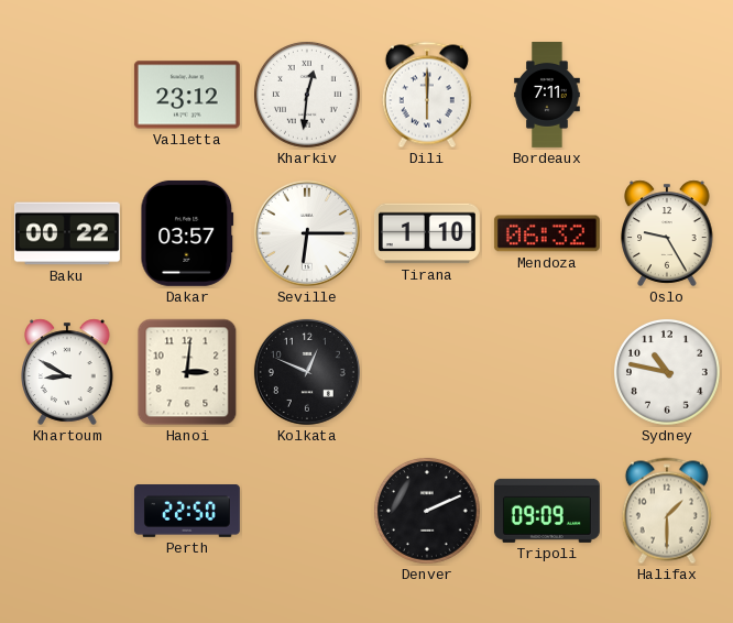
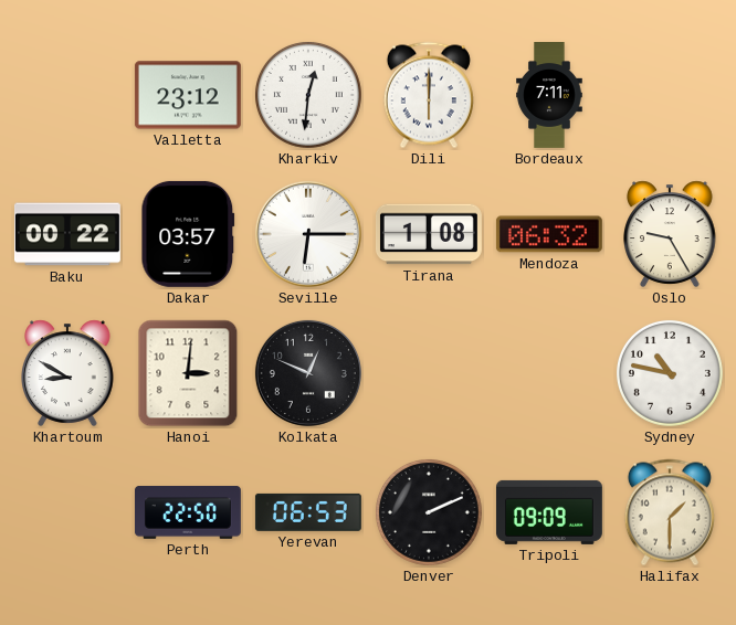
Tirana: 1:10 -> 1:08 (429, 234)
Yerevan: none -> 06:53 (308, 512)
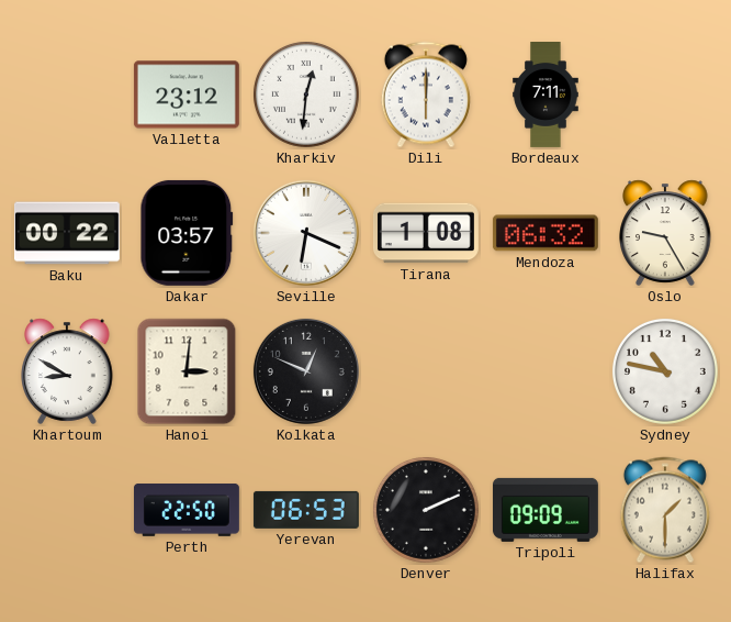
Seville: 6:15 -> 6:19 (306, 233)
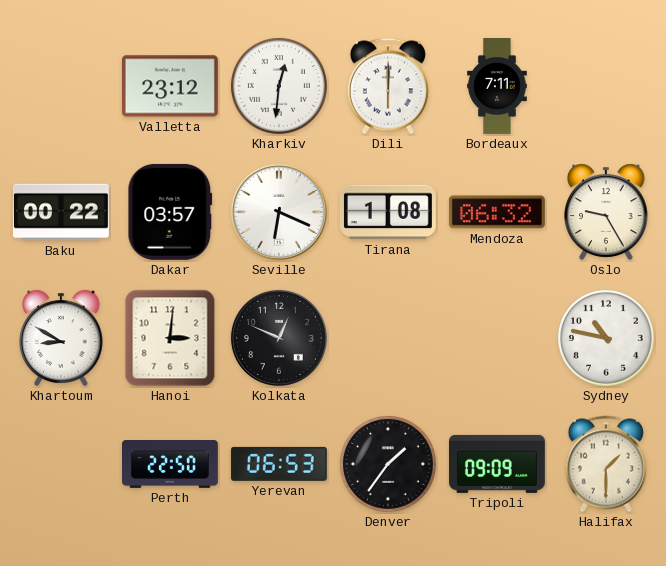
Denver: 2:11 -> 1:36 (388, 464)
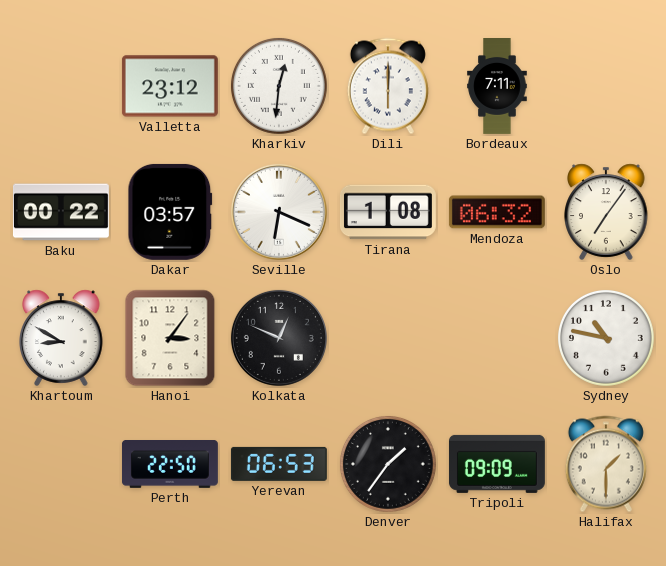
Oslo: 9:25 -> 7:06 (606, 212)
Hanoi: 3:01 -> 3:06 (170, 338)
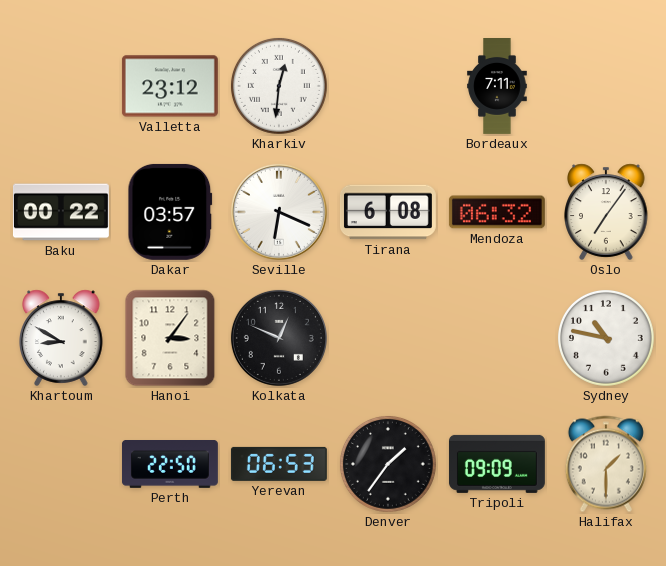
Dili: 6:00 -> none (388, 86)
Tirana: 1:08 -> 6:08 (388, 212)
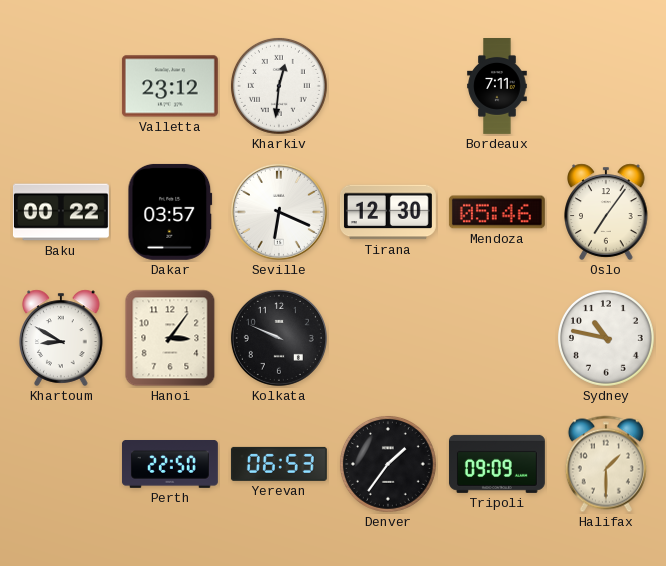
Tirana: 6:08 -> 12:30 (388, 212)
Mendoza: 06:32 -> 05:46 (497, 212)
Kolkata: 12:49 -> 9:49 (279, 338)
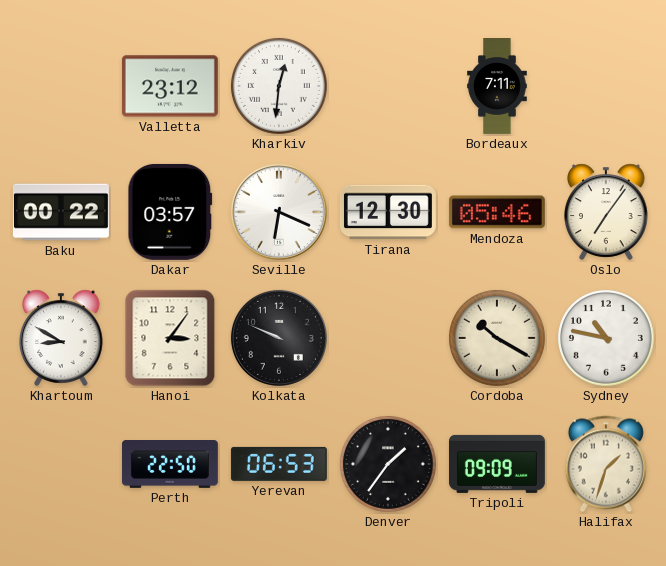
Cordoba: none -> 10:20 (497, 338)
Halifax: 1:30 -> 1:33 (606, 464)
